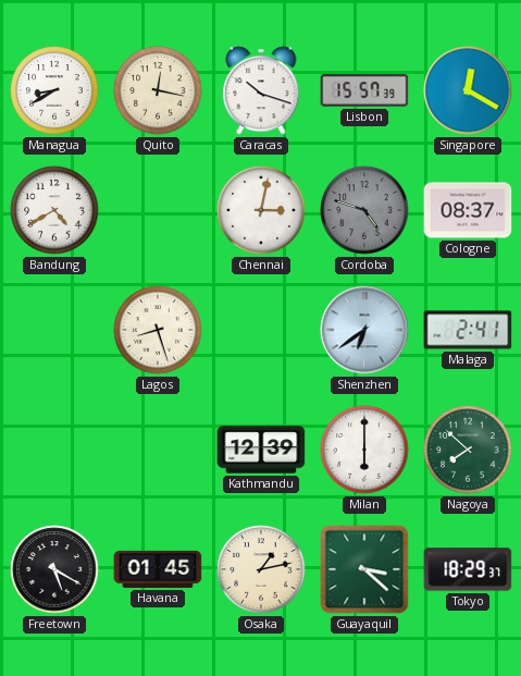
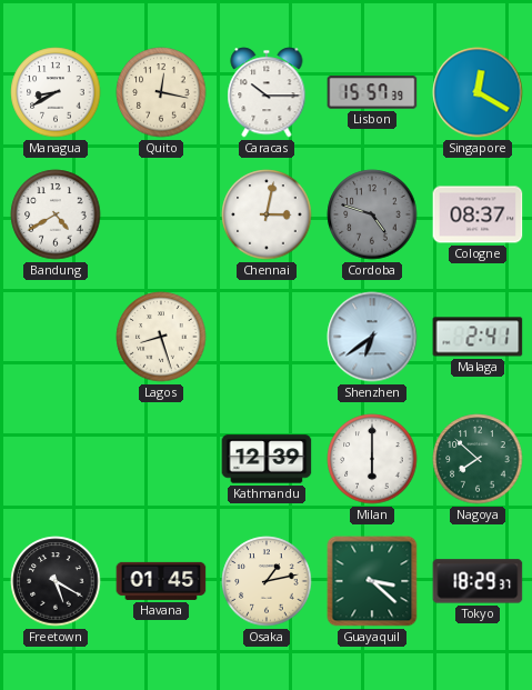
Caracas: 10:18 -> 10:15 (267, 92)
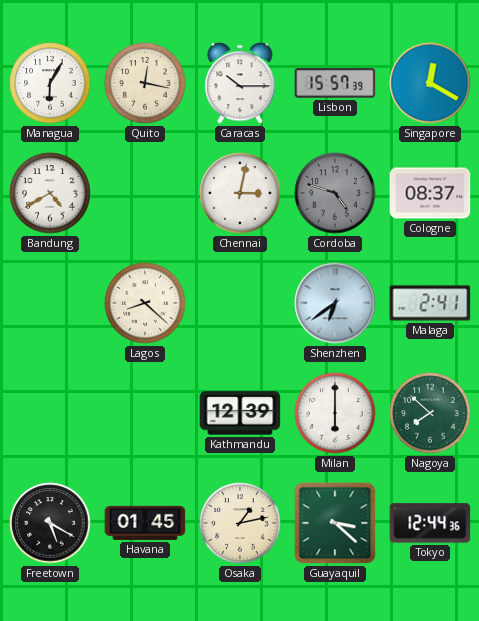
Managua: 8:40 -> 6:05 (50, 83)
Lagos: 8:27 -> 8:22 (145, 303)
Tokyo: 18:29 -> 12:44 (430, 523)
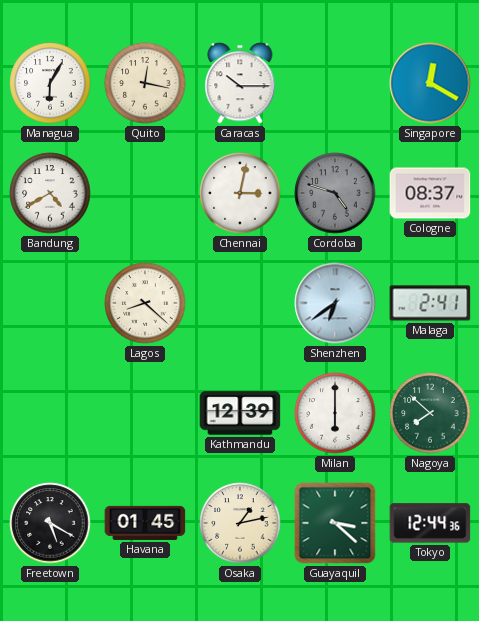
Lisbon: 15:57 -> none (335, 83)
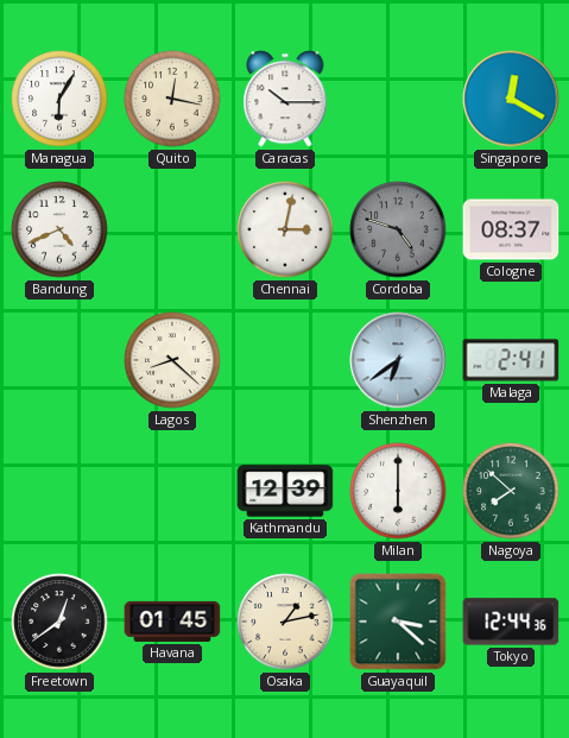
Bandung: 4:40 -> 4:41 (59, 229)
Freetown: 5:20 -> 12:39 (59, 622)
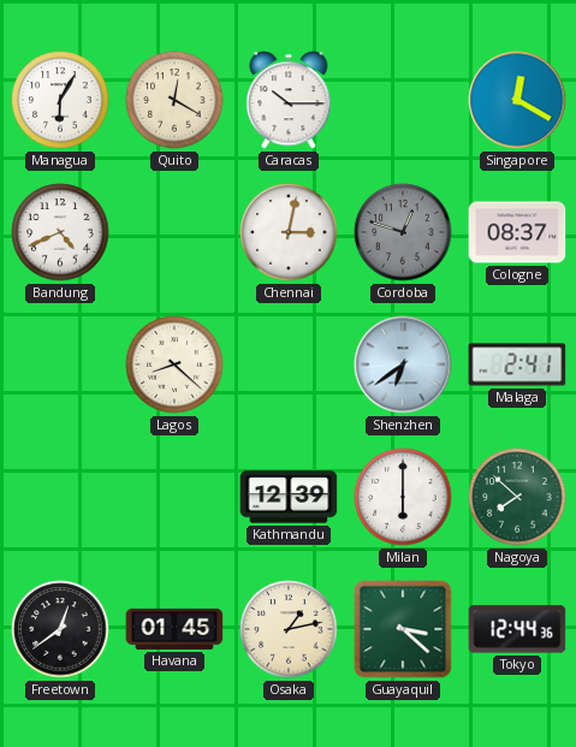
Quito: 12:17 -> 12:20 (174, 100)
Cordoba: 4:48 -> 12:48 (403, 232)
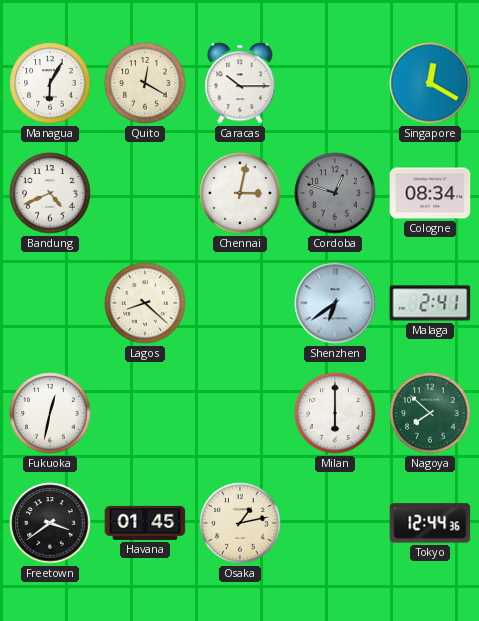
Cologne: 08:37 -> 08:34 (430, 193)
Fukuoka: none -> 12:32 (50, 413)
Kathmandu: 12:39 -> none (289, 497)
Freetown: 12:39 -> 3:39 (50, 523)
Guayaquil: 3:22 -> none (403, 629)
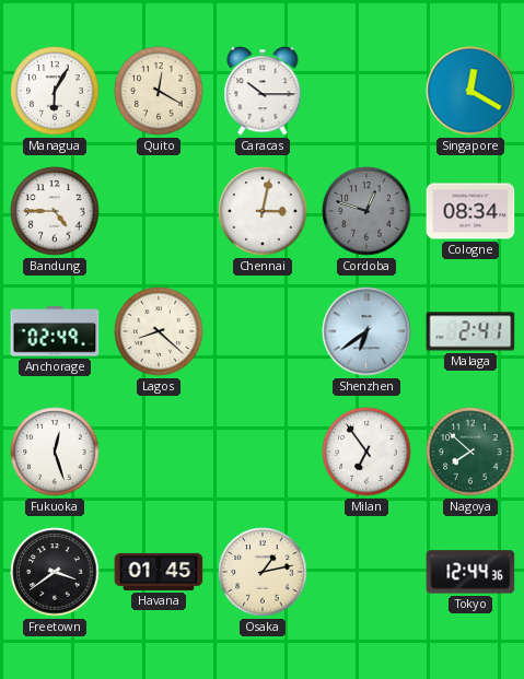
Bandung: 4:41 -> 4:45 (55, 211)
Anchorage: none -> 02:49 (55, 331)
Fukuoka: 12:32 -> 12:27 (55, 452)
Milan: 6:00 -> 6:54 (366, 452)
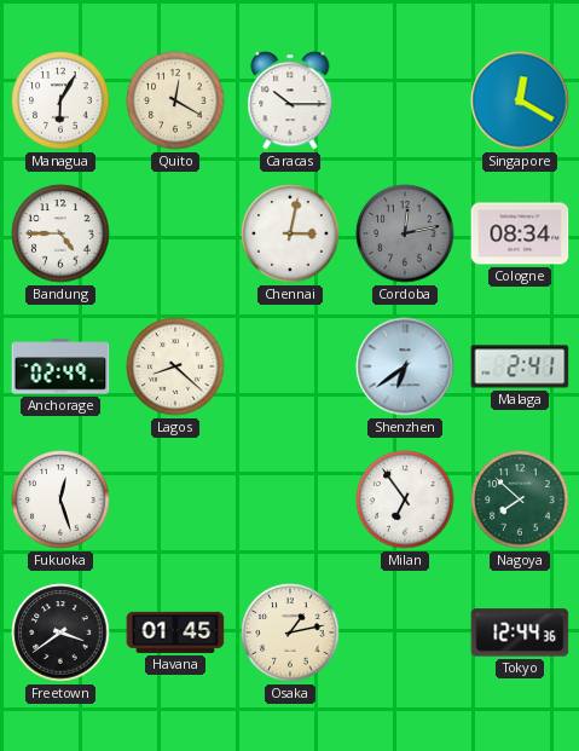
Cordoba: 12:48 -> 12:13 (405, 233)
